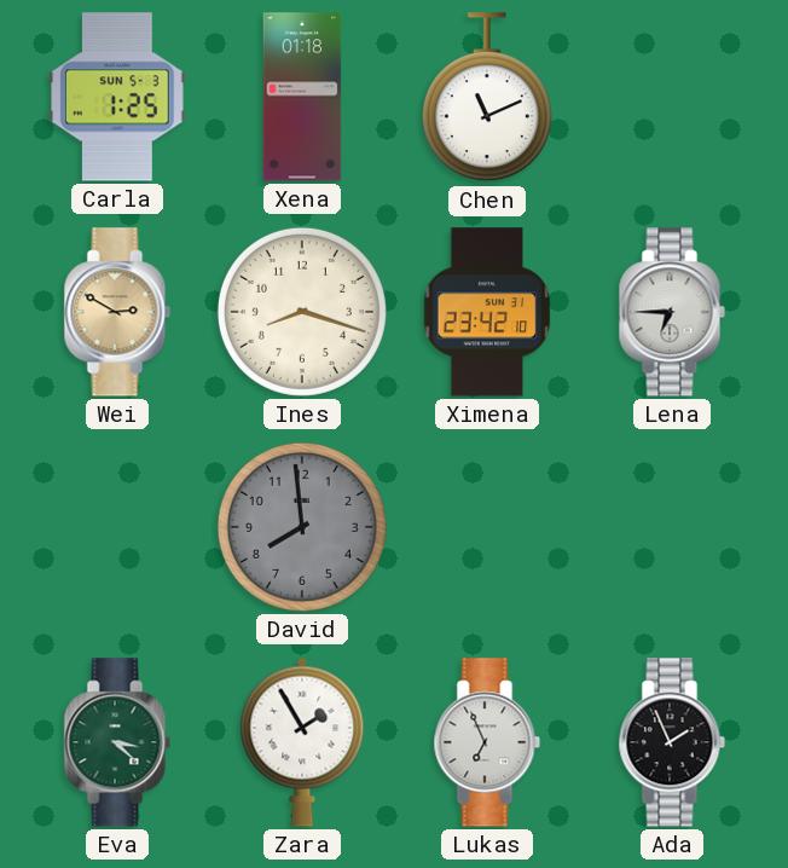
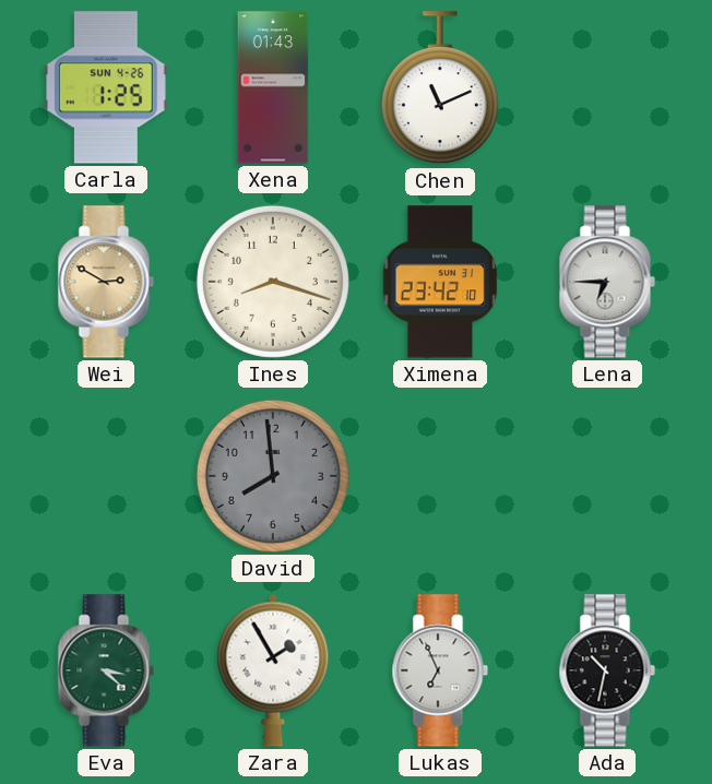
Carla date: SUN 5-3 -> SUN 4-26 (106, 87)
Xena: 01:18 -> 01:43 (273, 87)
Ada: 1:56 -> 10:32 (607, 670)
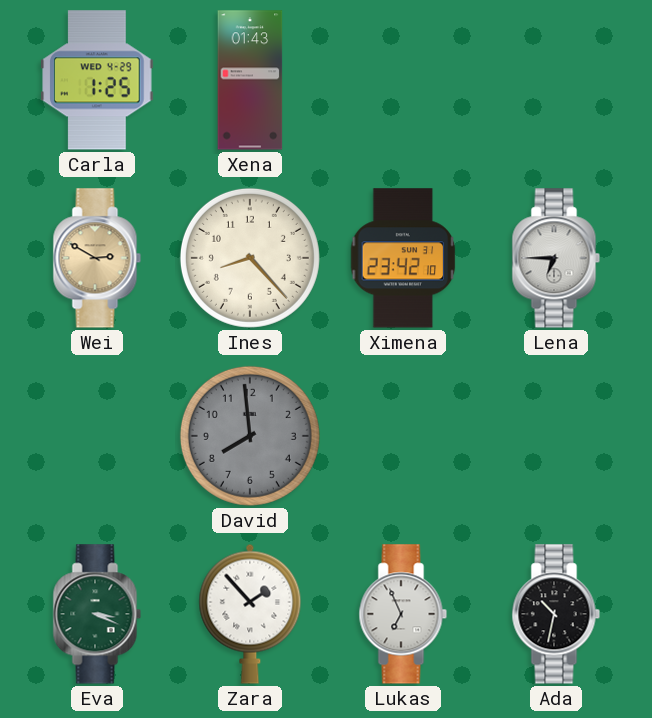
Carla date: SUN 4-26 -> WED 4-29 (97, 80)
Chen: 11:11 -> none (440, 88)
Ines: 8:18 -> 8:23 (250, 258)
Eva: 3:22 -> 3:19 (97, 614)
Zara: 1:55 -> 1:53 (250, 614)
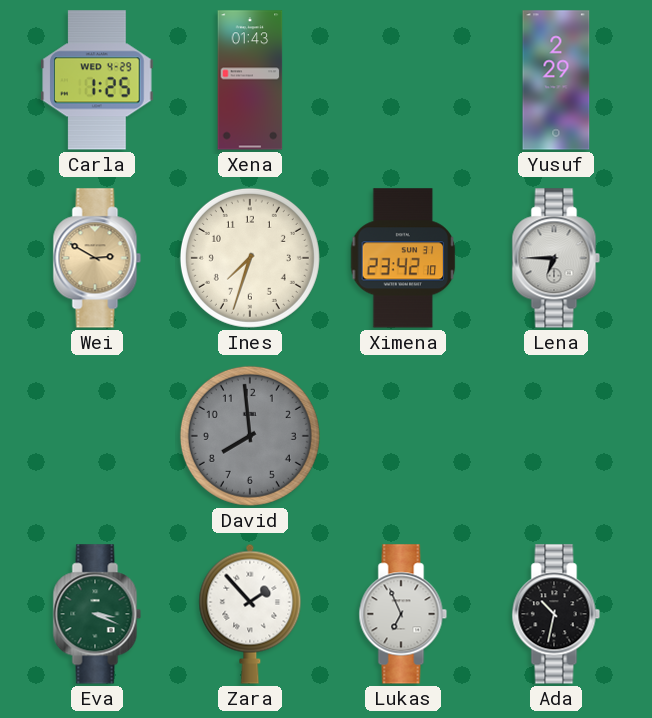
Yusuf: none -> 2:29 (556, 80)
Ines: 8:23 -> 7:33 (250, 258)
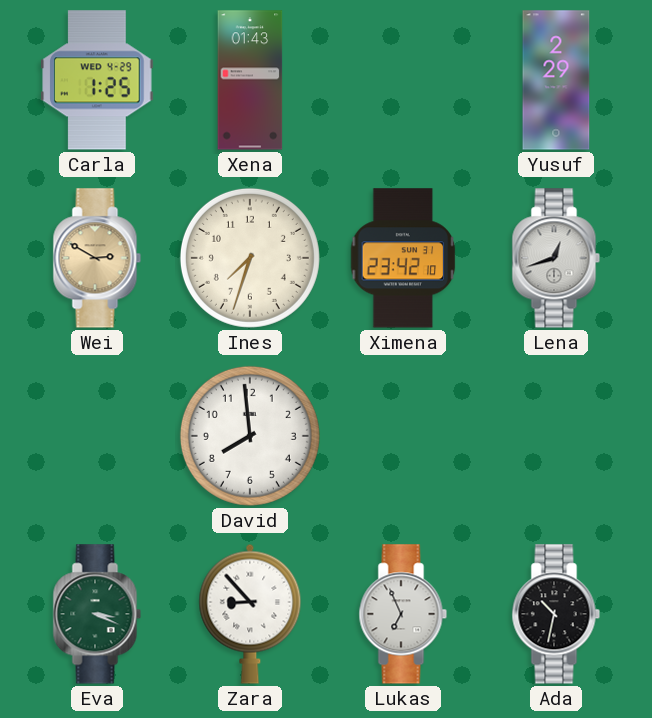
Lena: 6:45 -> 12:42 (556, 258)
David dial: grey -> white (250, 436)
Zara: 1:53 -> 8:53 (250, 614)
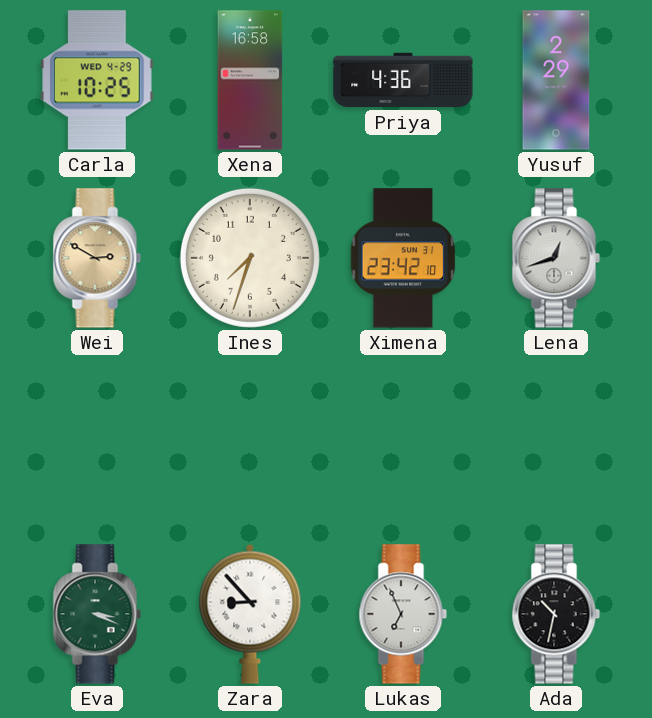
Carla: 1:25 -> 10:25 (97, 80)
Xena: 01:43 -> 16:58 (250, 80)
Priya: none -> 4:36 (403, 80)
David: 7:59 -> none (250, 436)
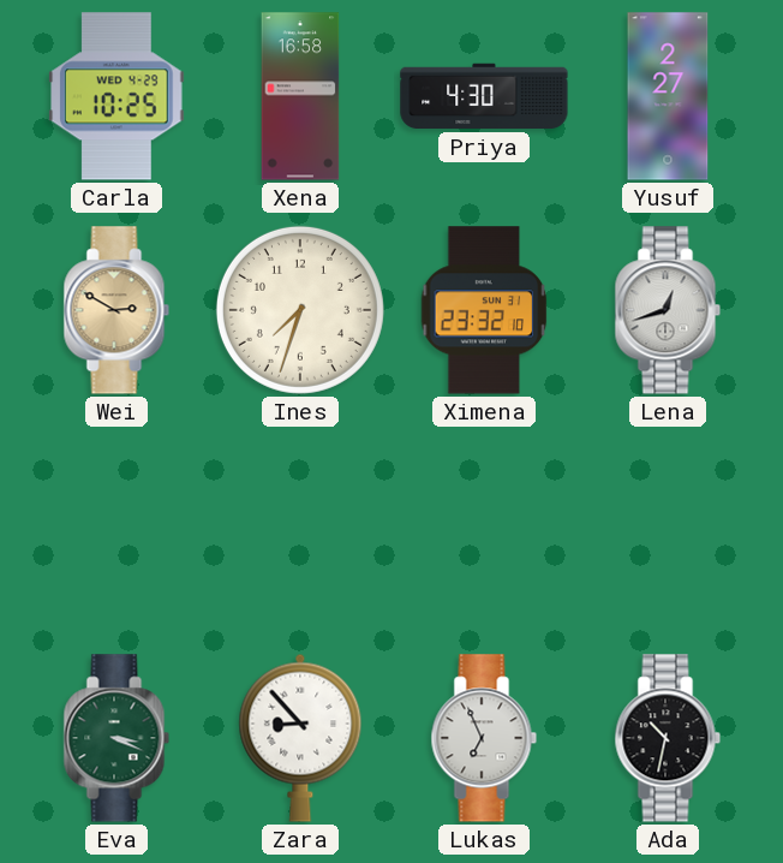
Priya: 4:36 -> 4:30 (484, 96)
Yusuf: 2:29 -> 2:27 (668, 96)
Ximena: 23:42 -> 23:32 (484, 310)
